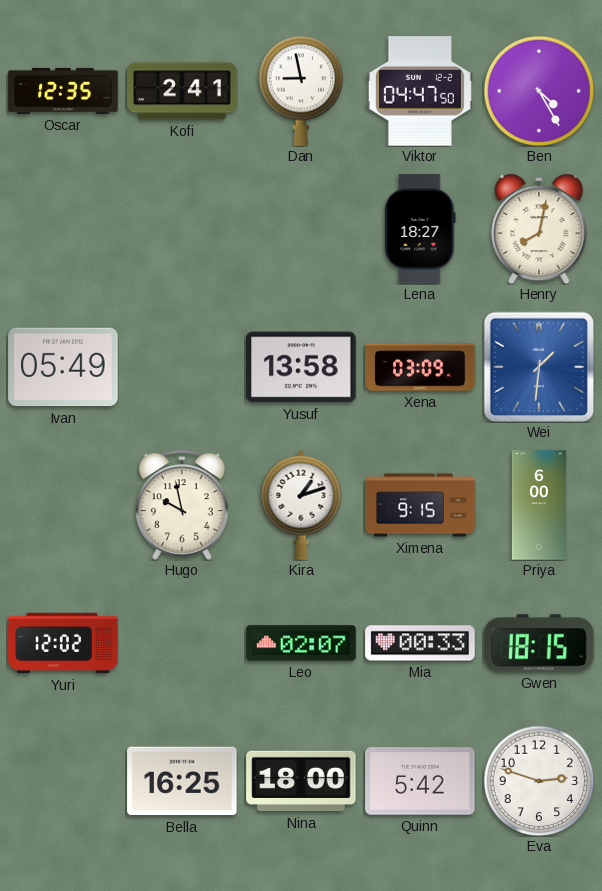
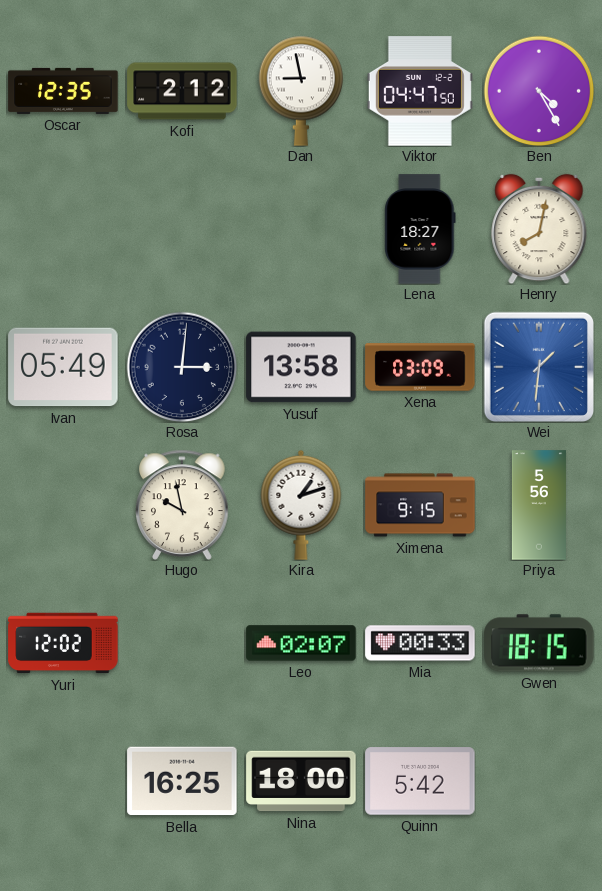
Kofi: 2:41 -> 2:12 (182, 91)
Rosa: none -> 3:01 (182, 367)
Priya: 6:00 -> 5:56 (539, 505)
Eva: 2:48 -> none (539, 781)
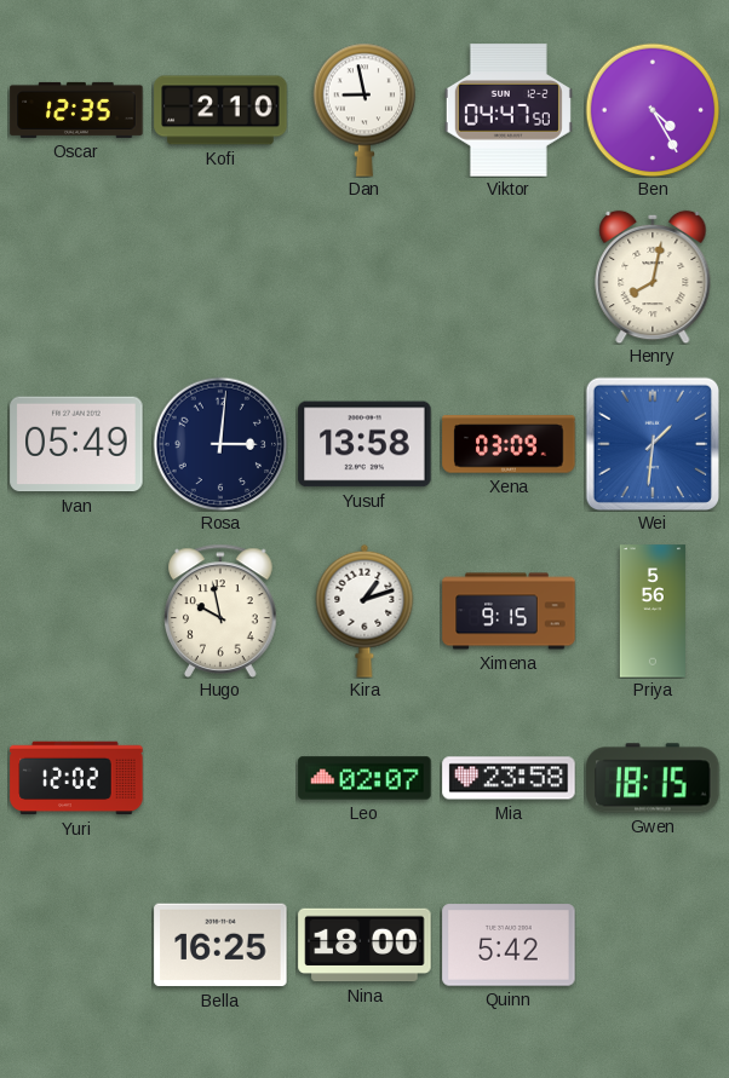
Kofi: 2:12 -> 2:10 (220, 110)
Lena: 18:27 -> none (420, 229)
Mia: 00:33 -> 23:58 (509, 778)
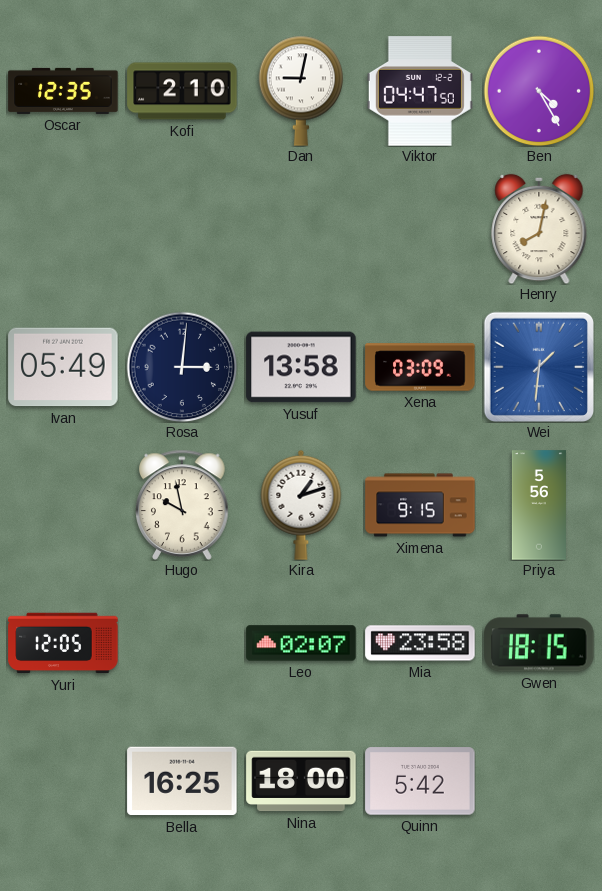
Dan: 8:58 -> 9:02 (301, 91)
Yuri: 12:02 -> 12:05 (63, 643)
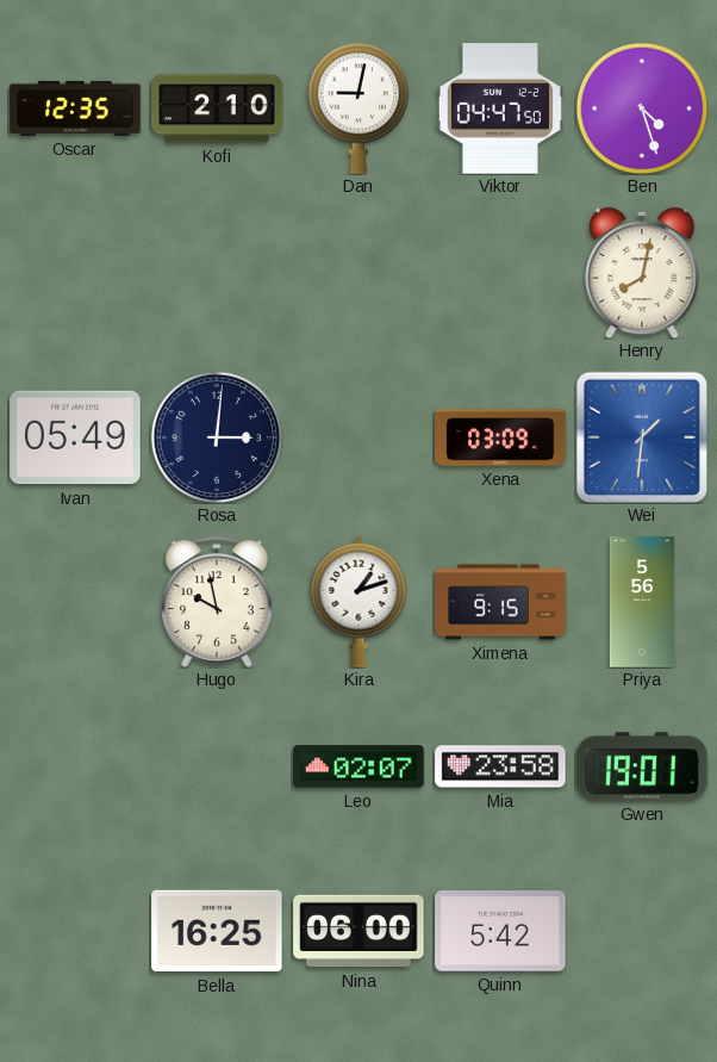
Ben: 4:25 -> 4:27 (642, 108)
Yusuf: 13:58 -> none (301, 367)
Yuri: 12:05 -> none (63, 643)
Gwen: 18:15 -> 19:01 (642, 766)
Nina: 18:00 -> 06:00 (358, 931)
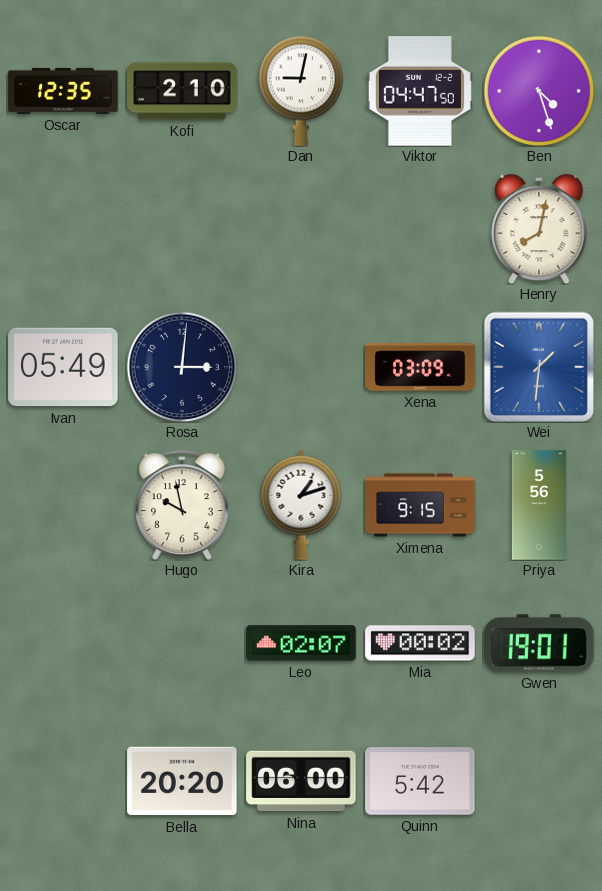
Mia: 23:58 -> 00:02 (420, 643)
Bella: 16:25 -> 20:20 (182, 781)
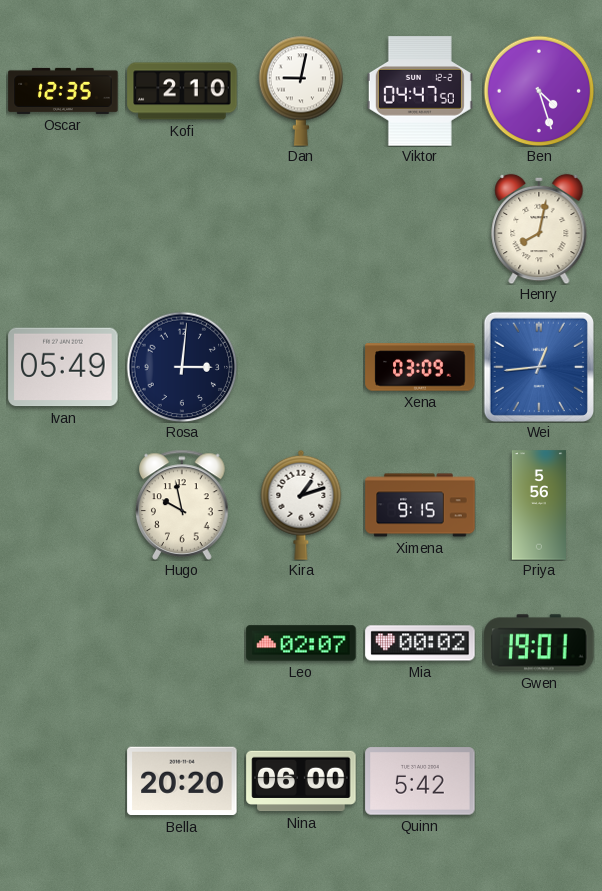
Wei: 1:31 -> 12:44 (538, 366)
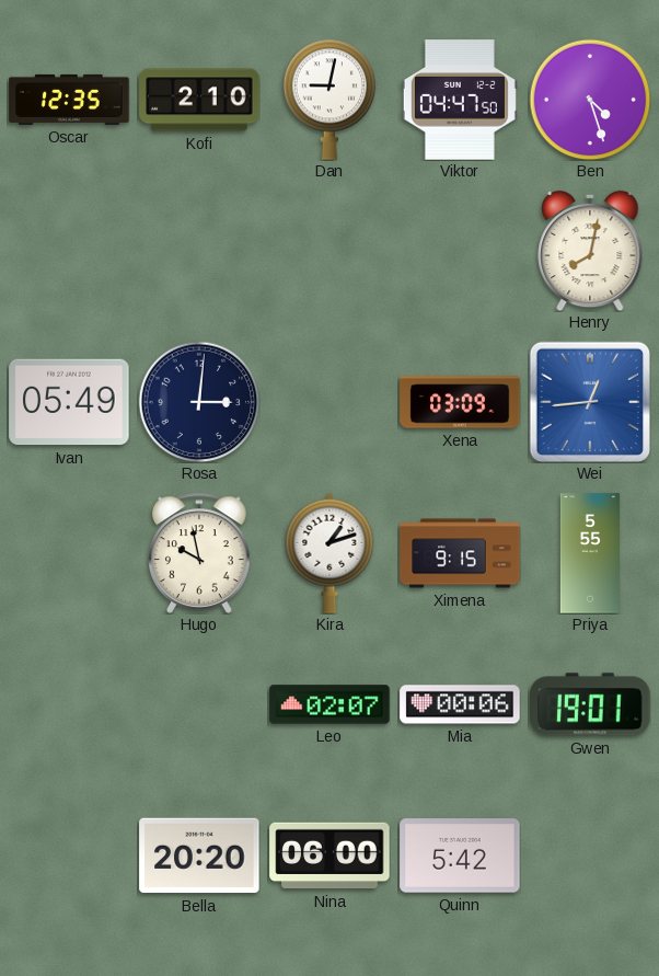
Priya: 5:56 -> 5:55 (590, 553)
Mia: 00:02 -> 00:06 (460, 704)
